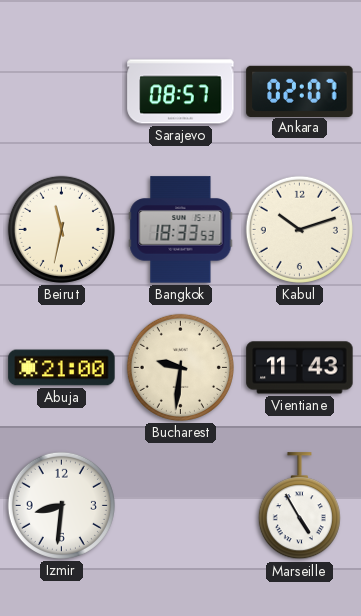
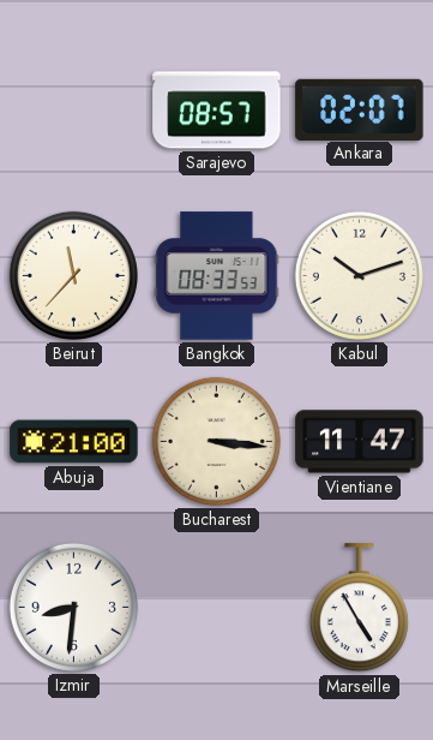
Beirut: 11:32 -> 11:37 (73, 275)
Bangkok: 18:33 -> 08:33 (217, 276)
Bucharest: 9:31 -> 3:16 (216, 441)
Vientiane: 11:43 -> 11:47 (360, 442)
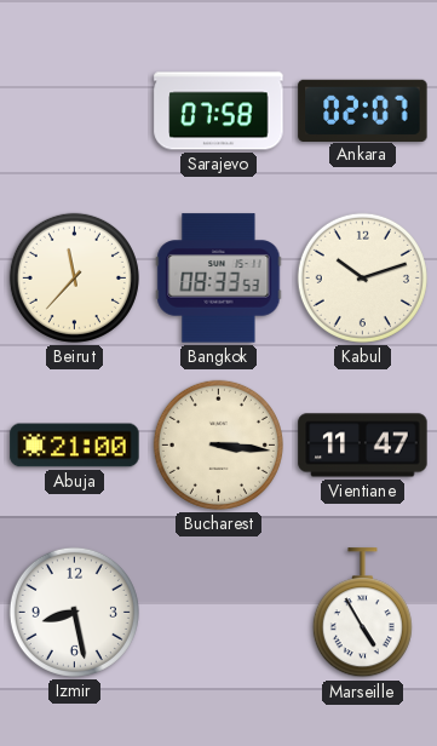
Sarajevo: 08:57 -> 07:58 (219, 111)
Izmir: 8:31 -> 8:28 (74, 612)
